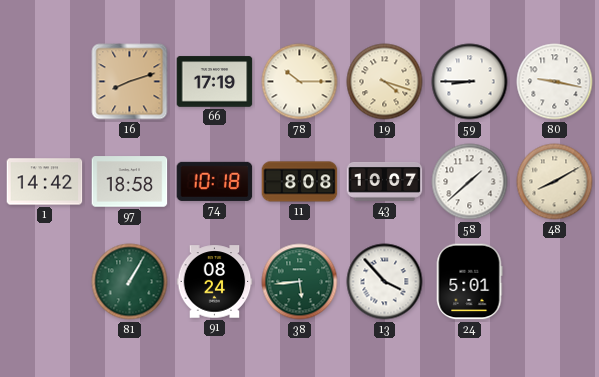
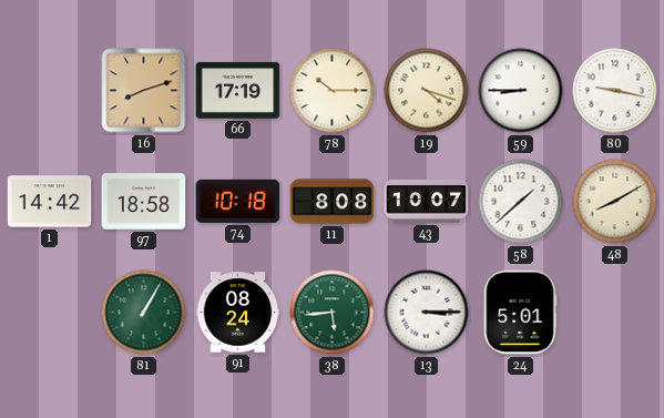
13: 3:53 -> 3:15 (427, 313)
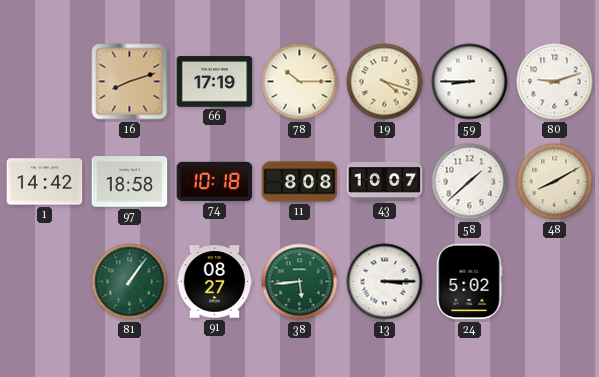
80: 9:17 -> 9:12 (555, 82)
81: 1:05 -> 1:06 (130, 282)
91: 08:24 -> 08:27 (215, 282)
24: 5:01 -> 5:02 (469, 282)
